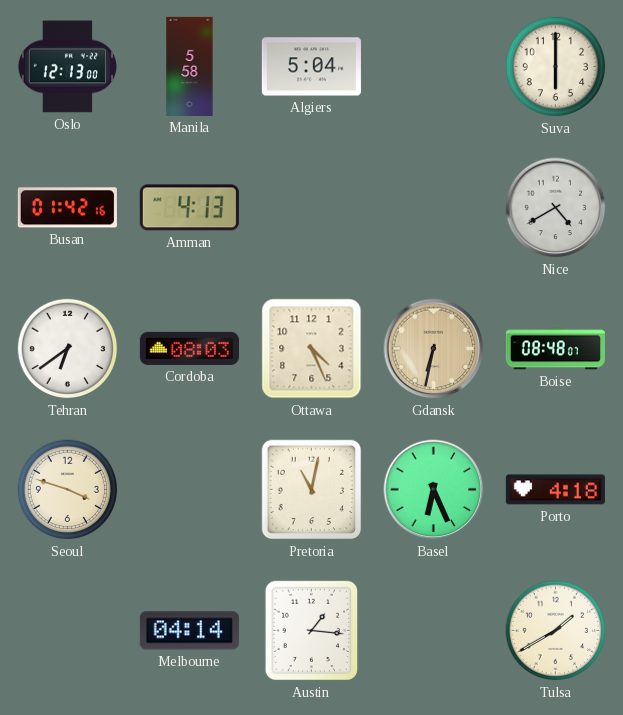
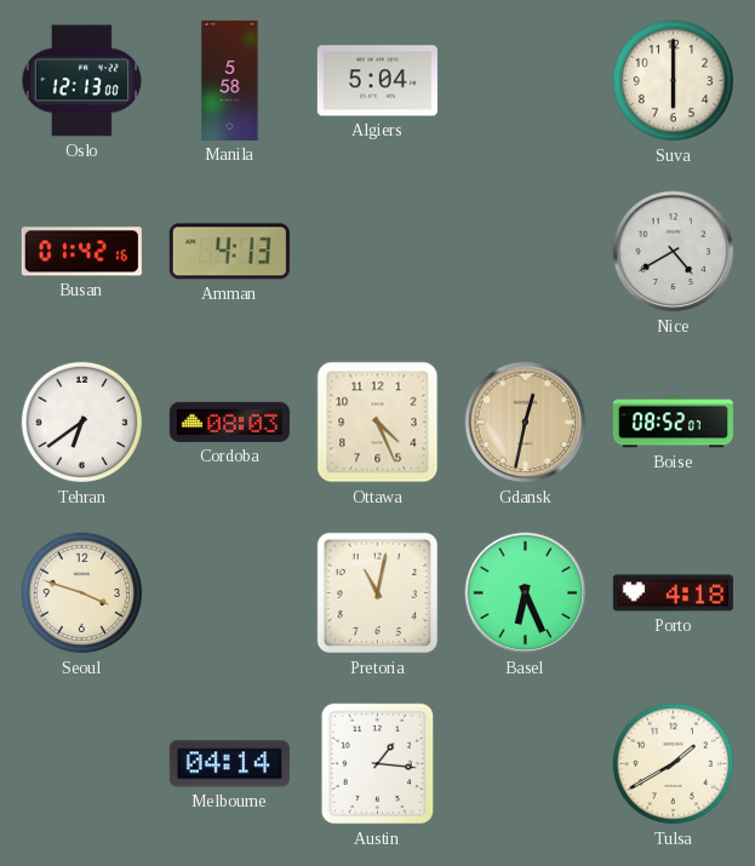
Gdansk: 6:32 -> 12:32 (526, 423)
Boise: 08:48 -> 08:52 (673, 423)
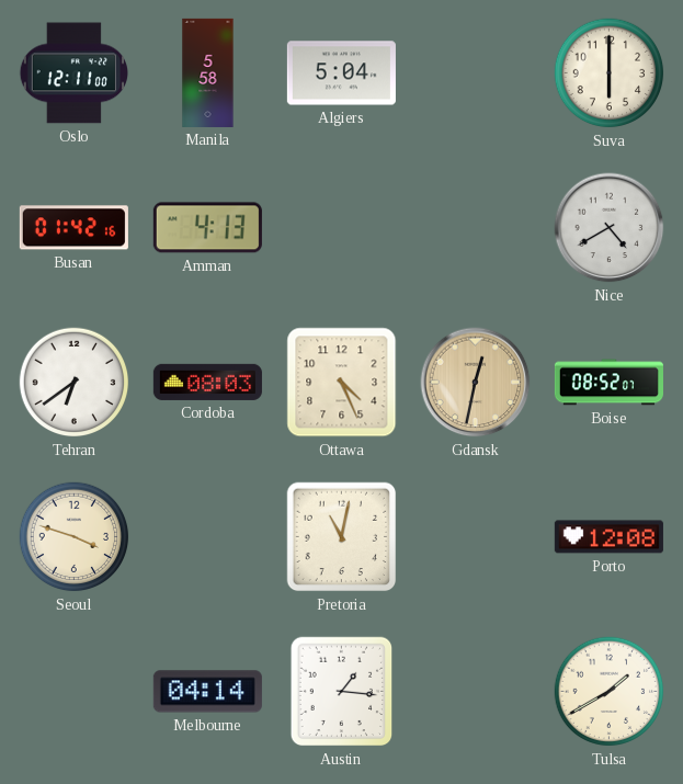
Oslo: 12:13 -> 12:11 (73, 73)
Basel: 6:26 -> none (526, 593)
Porto: 4:18 -> 12:08 (608, 537)
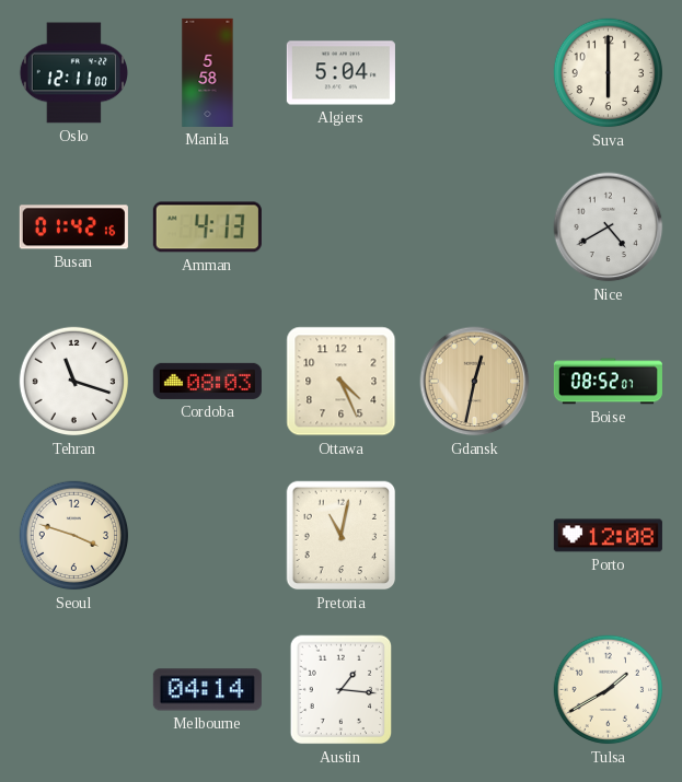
Tehran: 6:39 -> 11:18 (74, 382)
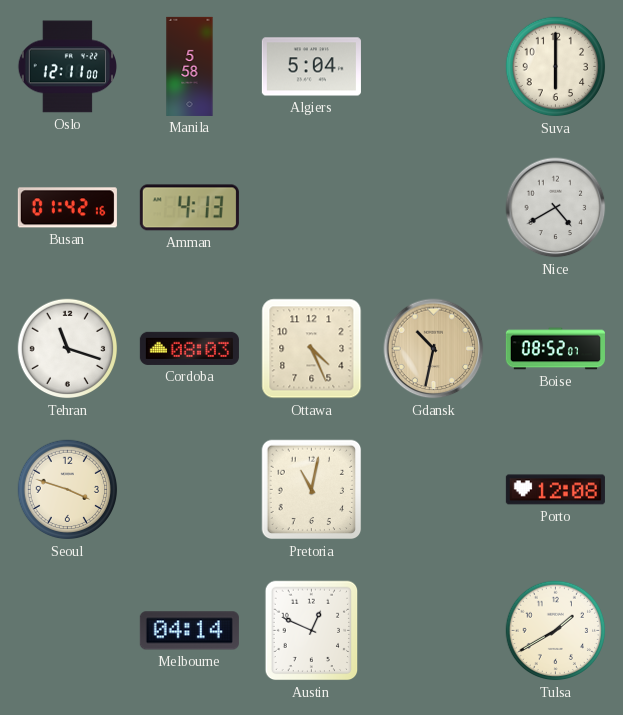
Gdansk: 12:32 -> 10:32 (434, 349)
Austin: 1:16 -> 12:49 (312, 631)
